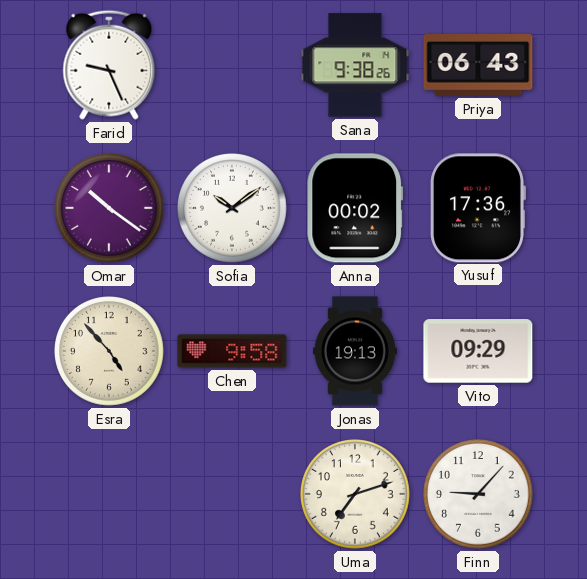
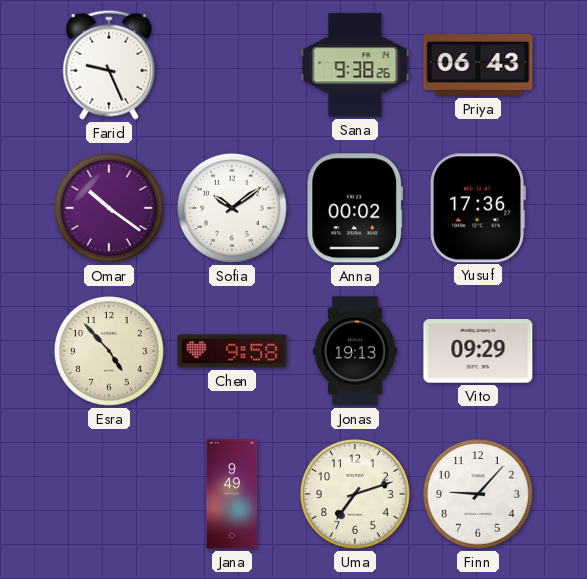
Jana: none -> 9:49 (232, 494)
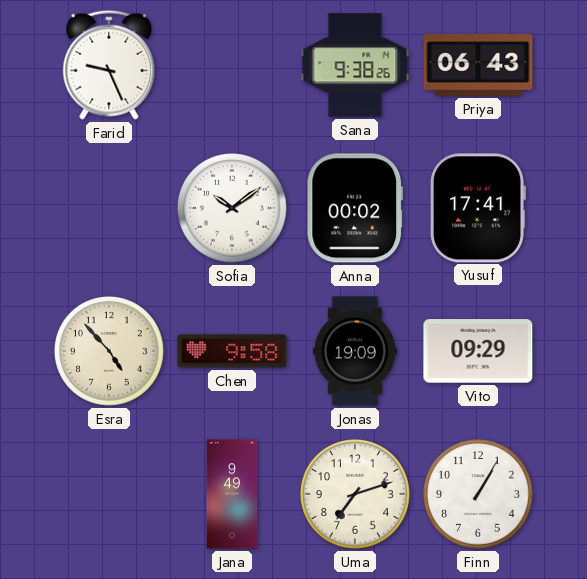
Omar: 10:21 -> none (110, 209)
Yusuf: 17:36 -> 17:41 (478, 208)
Jonas: 19:13 -> 19:09 (355, 351)
Finn: 9:07 -> 1:05 (479, 495)
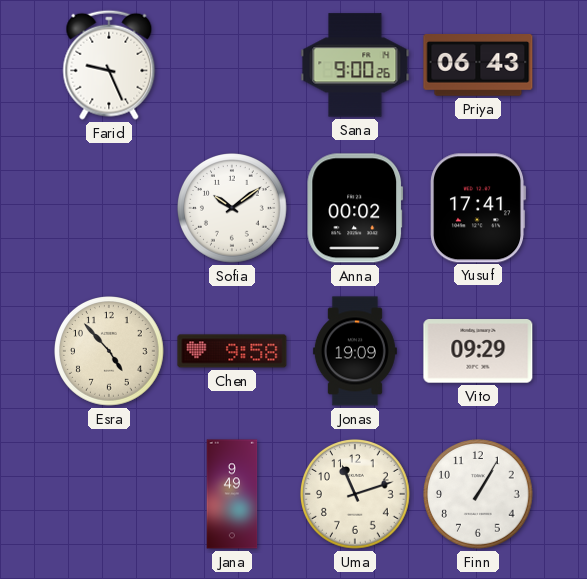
Sana: 9:38 -> 9:00 (355, 65)
Uma: 7:12 -> 11:12 (356, 495)
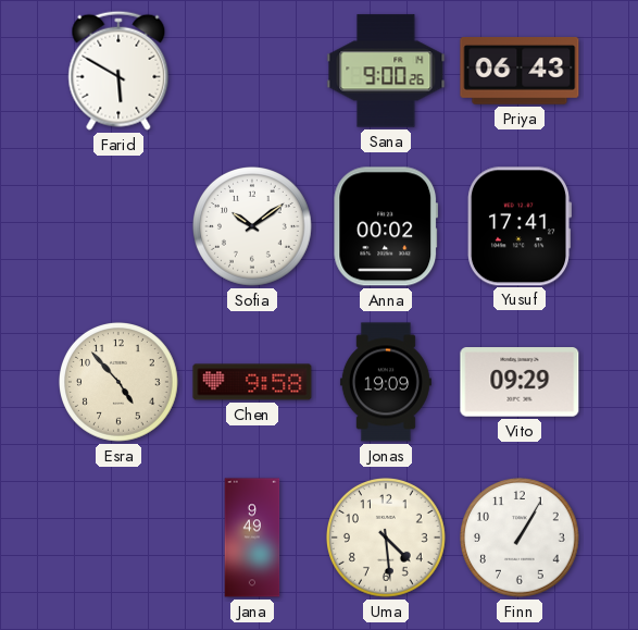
Farid: 9:26 -> 5:50 (118, 71)
Uma: 11:12 -> 4:29 (387, 539)
